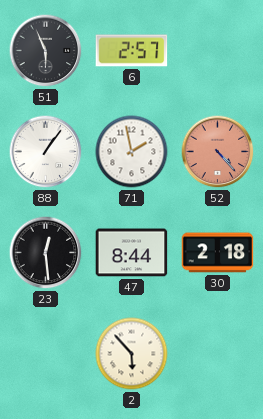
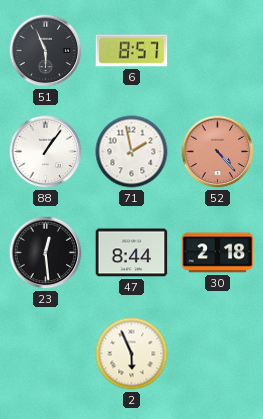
6: 2:57 -> 8:57 (132, 51)
2: 5:53 -> 5:56 (132, 354)
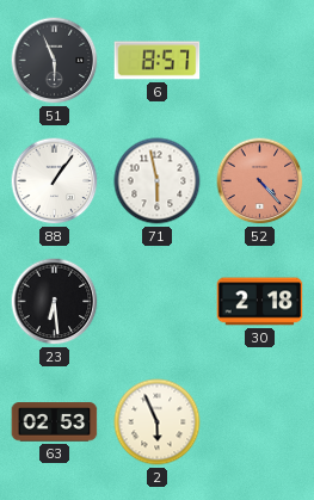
71: 1:58 -> 5:58 (158, 181)
23: 12:29 -> 6:29 (55, 302)
47: 8:44 -> none (132, 253)
63: none -> 02:53 (55, 422)
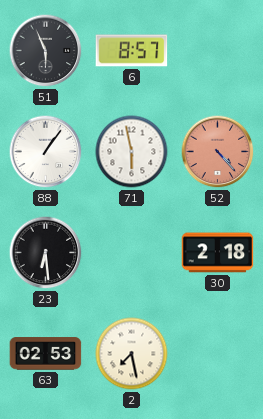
2: 5:56 -> 7:28 (132, 354)
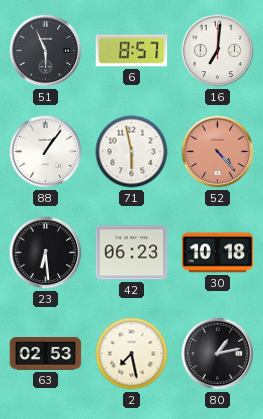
16: none -> 7:01 (218, 51)
42: none -> 06:23 (132, 253)
30: 2:18 -> 10:18 (218, 253)
80: none -> 1:13 (218, 354)
